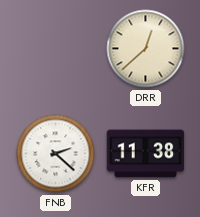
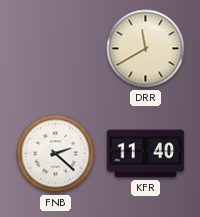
DRR: 12:38 -> 11:40 (146, 49)
KFR: 11:38 -> 11:40 (146, 154)
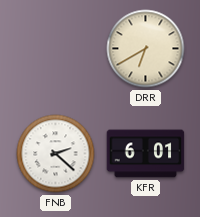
DRR: 11:40 -> 6:40 (146, 49)
KFR: 11:40 -> 6:01 (146, 154)
